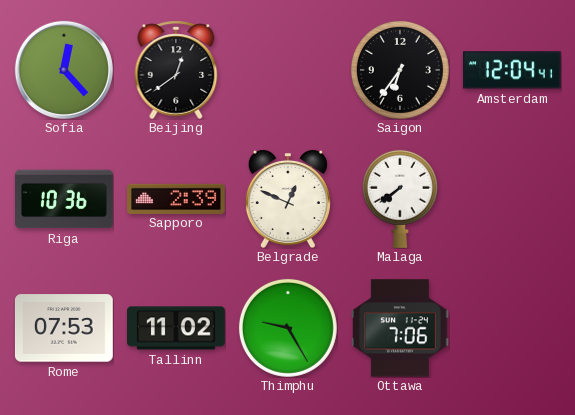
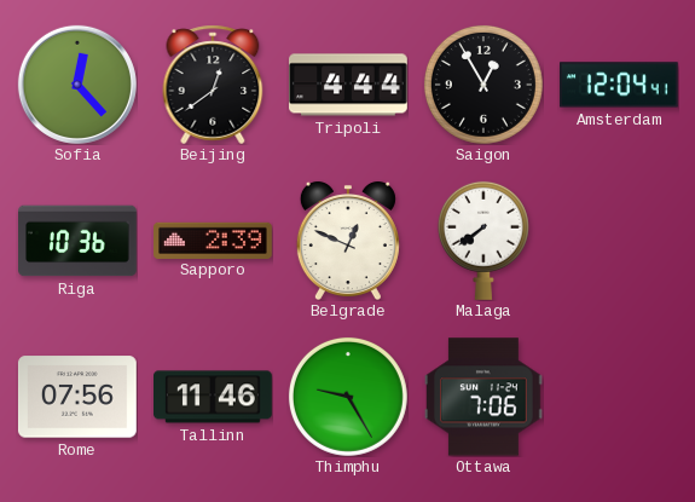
Tripoli: none -> 4:44 (349, 85)
Saigon: 6:36 -> 12:55 (483, 85)
Rome: 07:53 -> 07:56 (77, 397)
Tallinn: 11:02 -> 11:46 (214, 397)
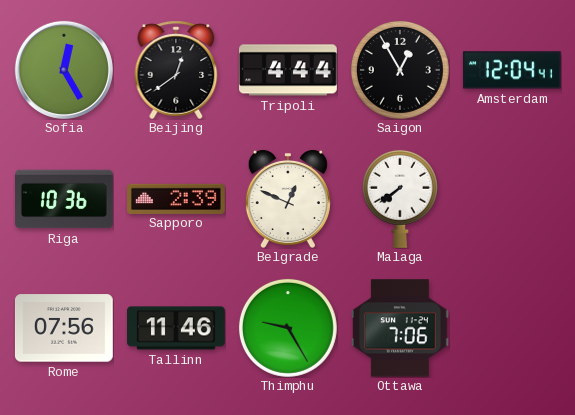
Sofia: 12:23 -> 12:25 (64, 70)
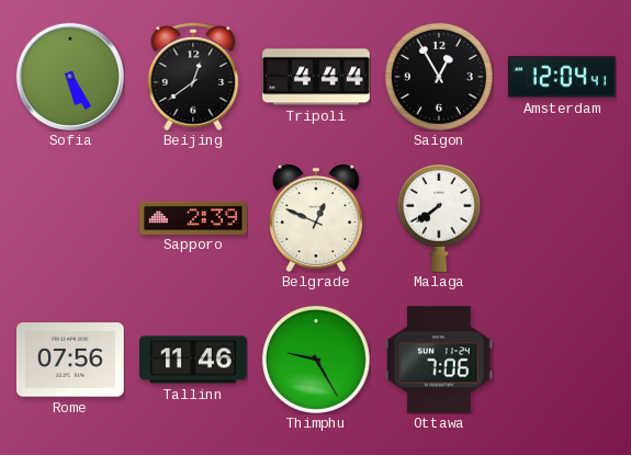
Sofia: 12:25 -> 5:25 (70, 77)
Riga: 10:36 -> none (65, 199)
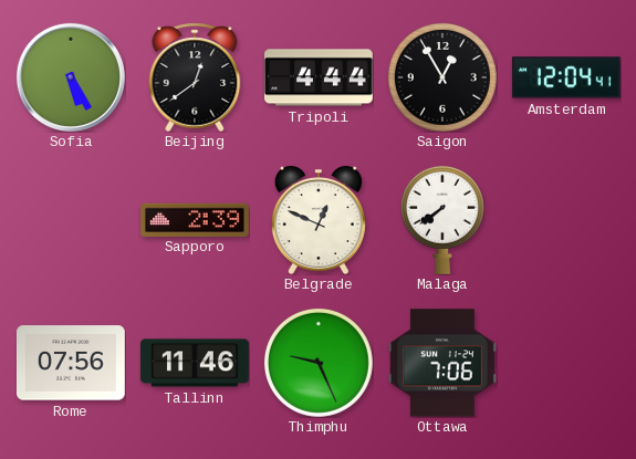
Thimphu: 9:25 -> 9:26 (319, 363)
